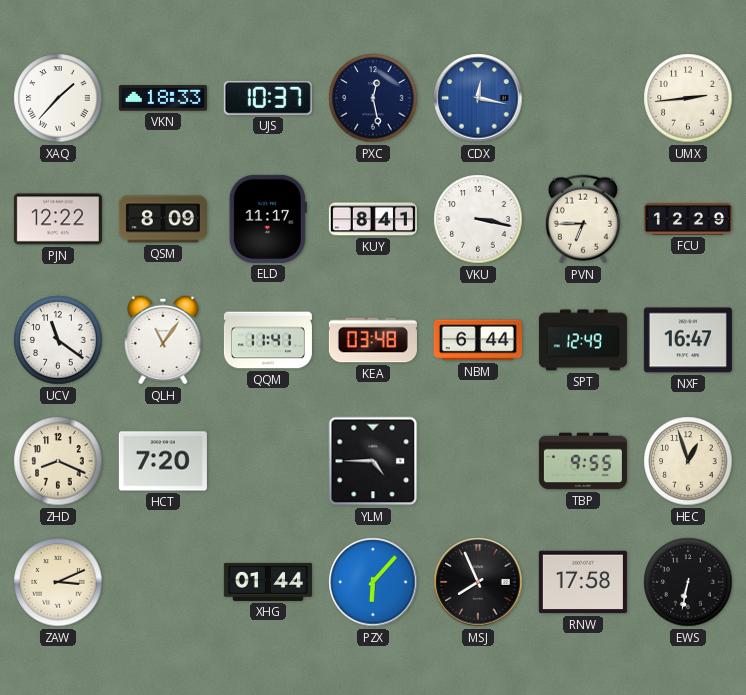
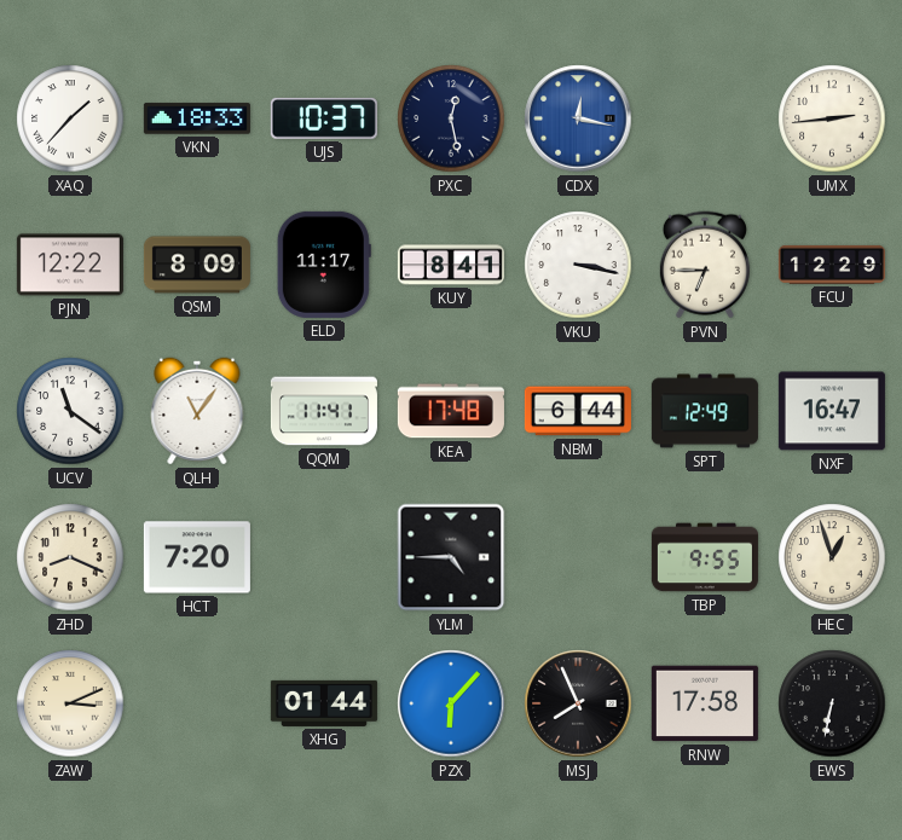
KEA: 03:48 -> 17:48 (451, 411)
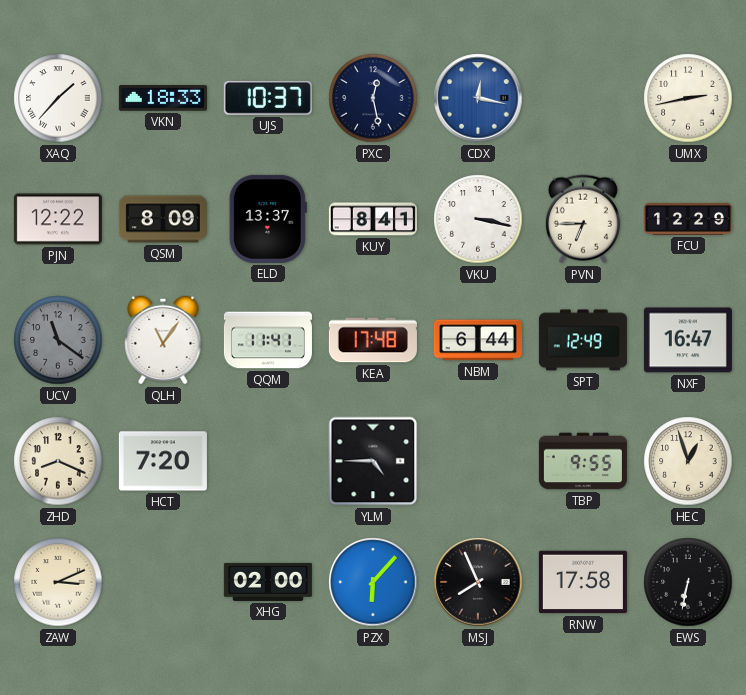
UMX: 2:44 -> 2:43 (688, 98)
ELD: 11:17 -> 13:37 (268, 219)
UCV dial: white -> grey (58, 340)
XHG: 01:44 -> 02:00 (268, 582)
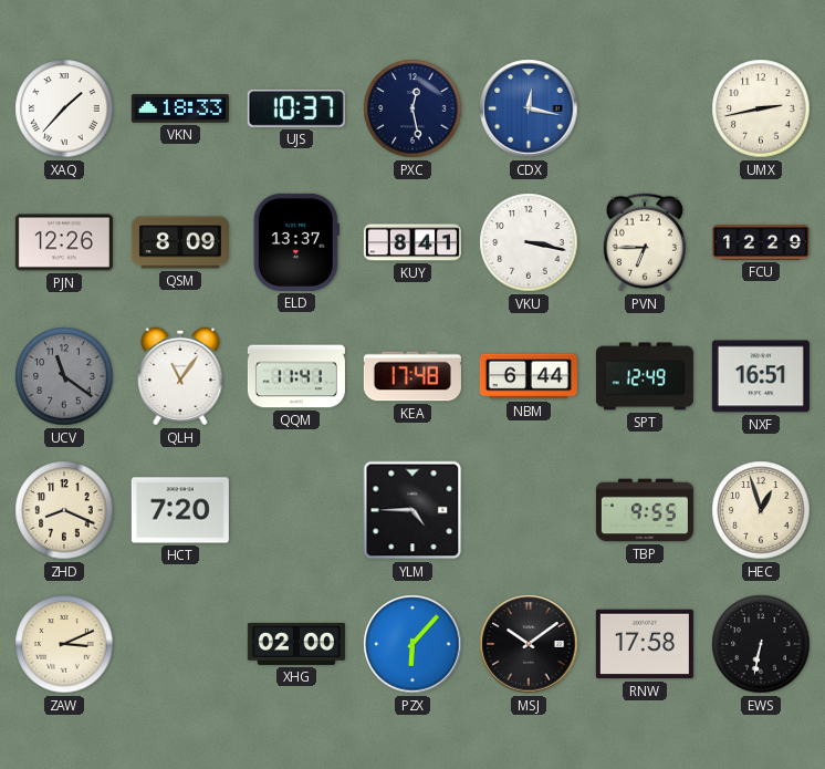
PJN: 12:22 -> 12:26 (64, 242)
NXF: 16:47 -> 16:51 (761, 376)
MSJ: 7:56 -> 10:09 (529, 644)
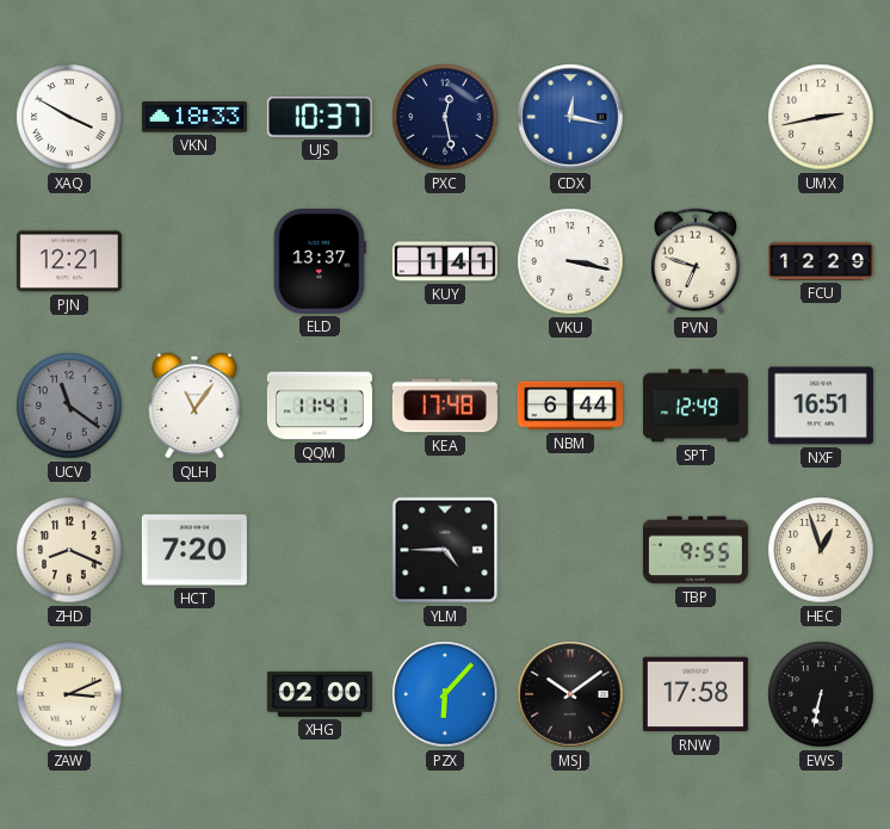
XAQ: 1:37 -> 3:50 (69, 117)
PJN: 12:26 -> 12:21 (69, 261)
QSM: 8:09 -> none (180, 242)
KUY: 8:41 -> 1:41 (445, 261)
PVN: 6:45 -> 6:48 (696, 261)
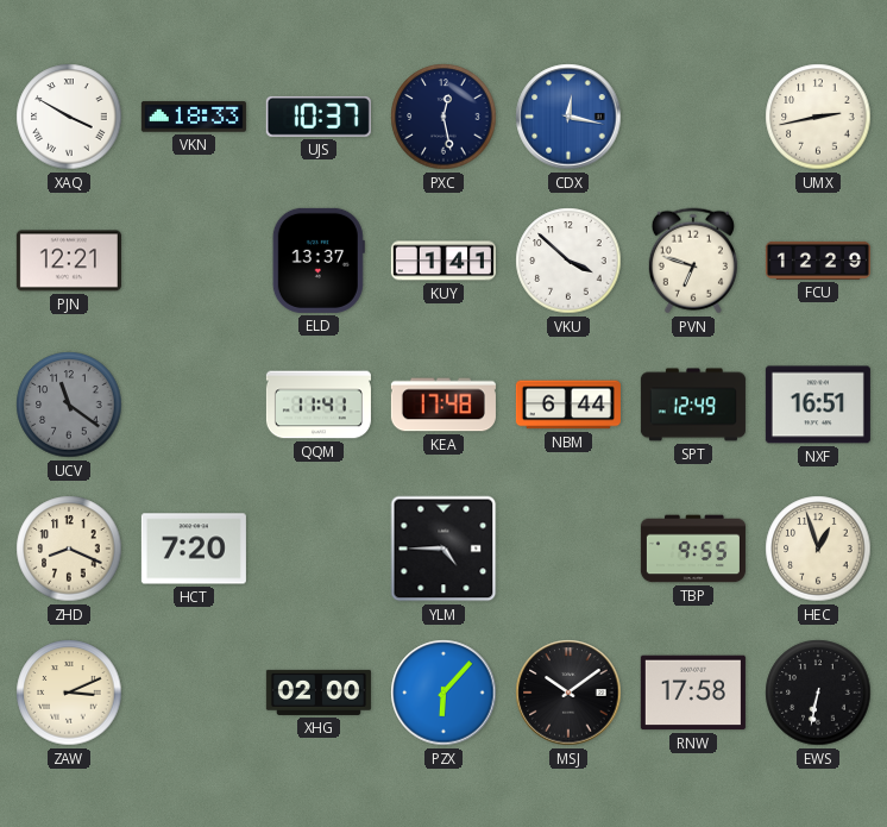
VKU: 3:17 -> 3:52 (568, 261)
QLH: 11:06 -> none (194, 406)
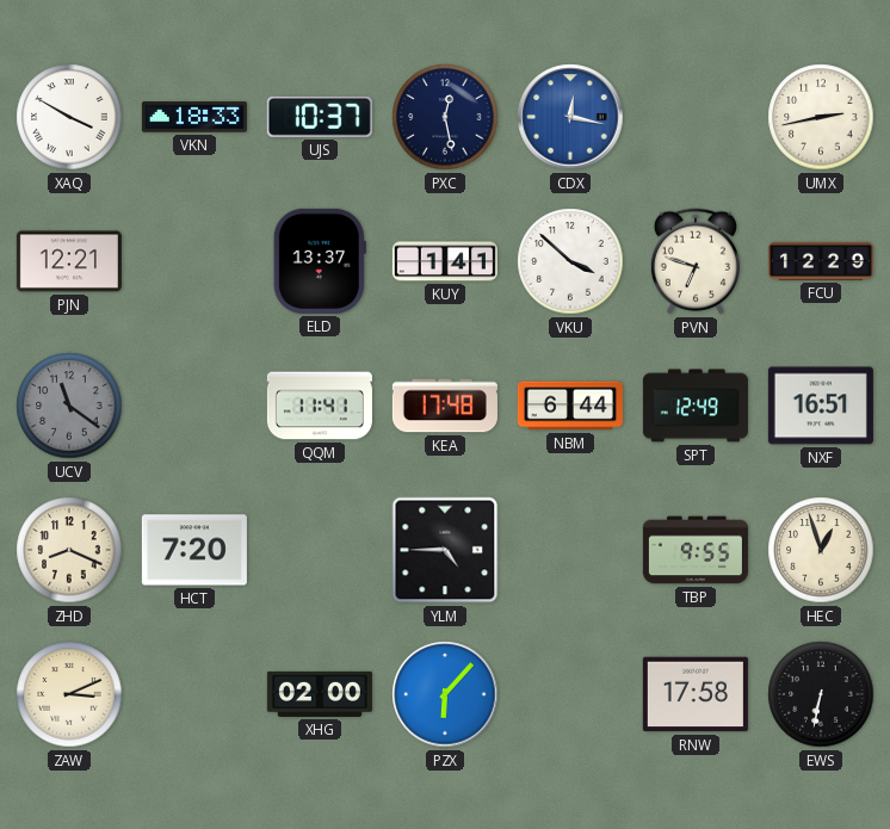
MSJ: 10:09 -> none (568, 693)
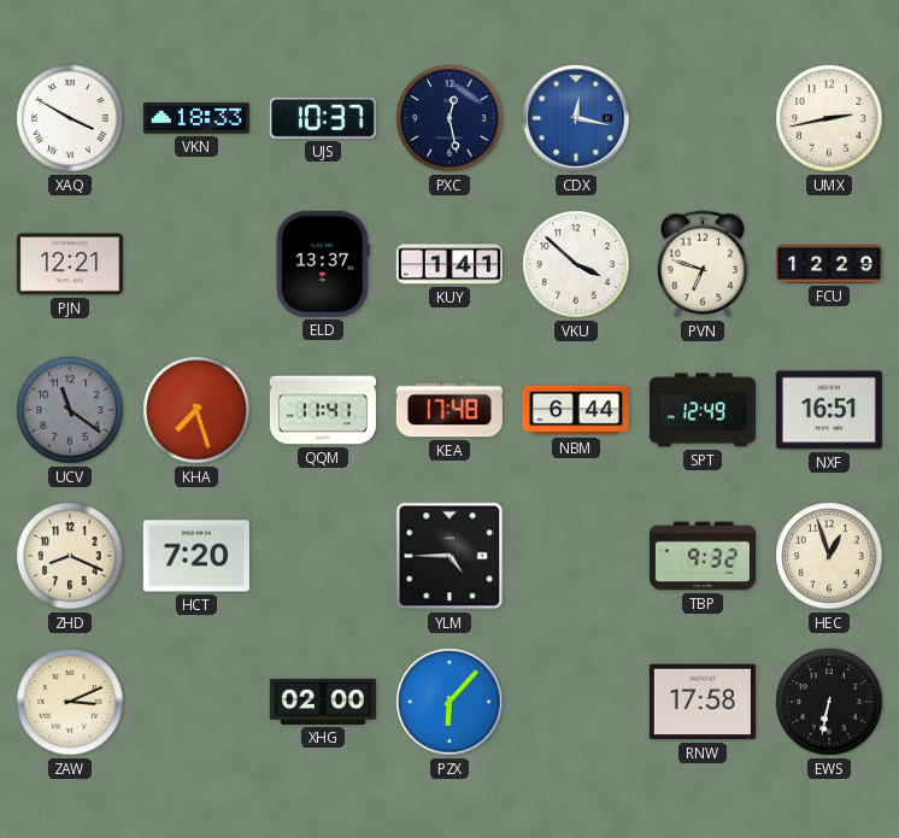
KHA: none -> 7:27 (196, 410)
TBP: 9:55 -> 9:32 (703, 556)
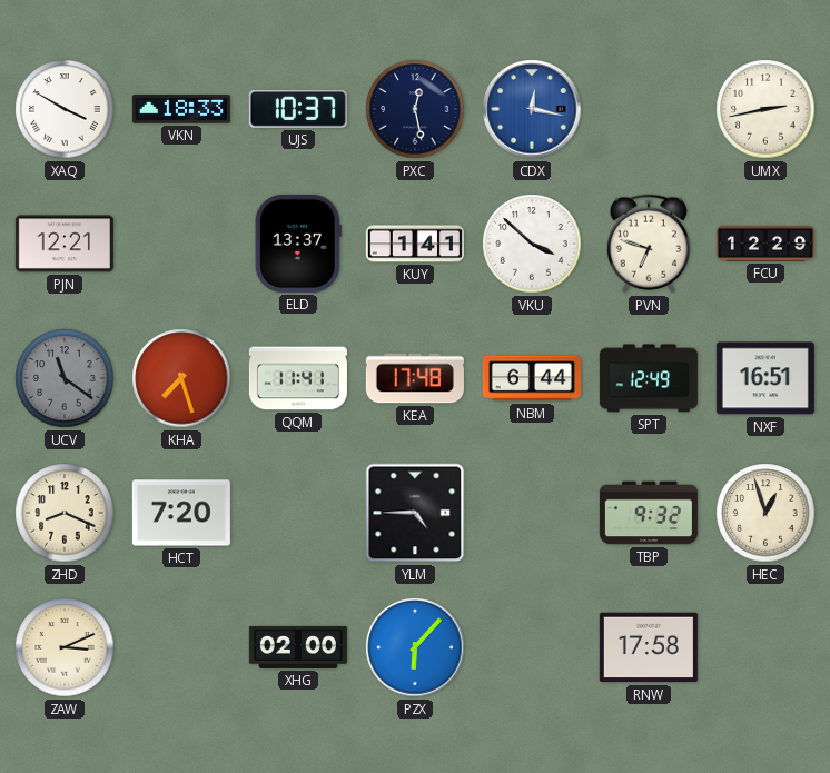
EWS: 6:32 -> none (829, 702)
